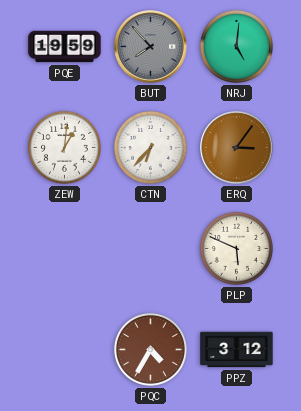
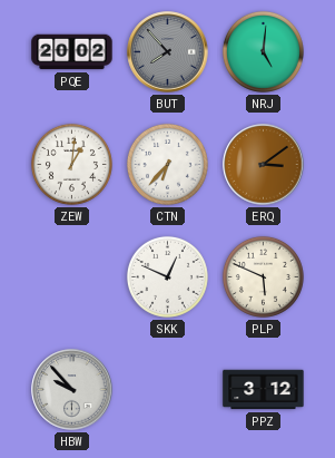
PQE: 19:59 -> 20:02 (72, 52)
ERQ: 3:06 -> 3:09 (264, 165)
SKK: none -> 12:49 (167, 276)
HBW: none -> 9:53 (72, 390)
PQC: 4:35 -> none (150, 349)
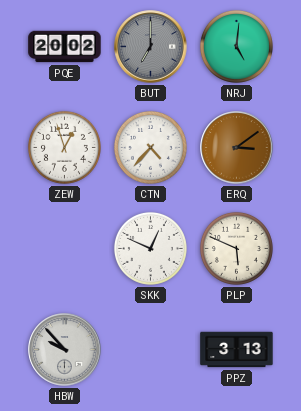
BUT: 7:53 -> 7:00 (151, 47)
ZEW: 1:01 -> 12:57 (64, 147)
CTN: 6:37 -> 4:37 (150, 147)
PPZ: 3:12 -> 3:13 (237, 350)
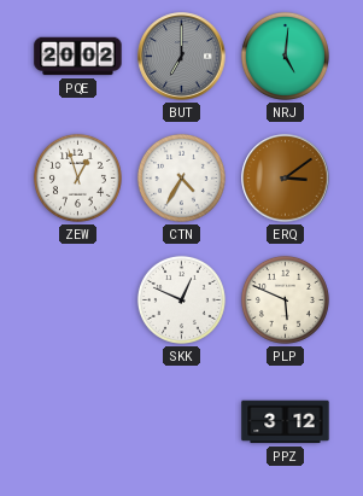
CTN: 4:37 -> 4:35 (181, 177)
HBW: 9:53 -> none (65, 350)
PPZ: 3:13 -> 3:12 (286, 422)
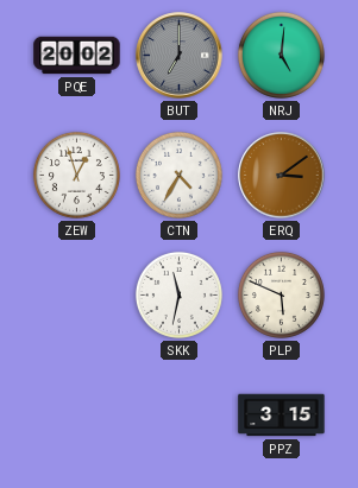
SKK: 12:49 -> 11:32 (178, 294)
PPZ: 3:12 -> 3:15 (282, 416)
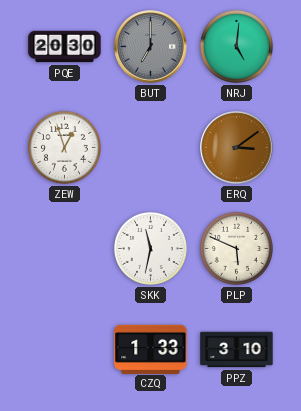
PQE: 20:02 -> 20:30 (65, 47)
CTN: 4:35 -> none (178, 175)
CZQ: none -> 1:33 (151, 349)
PPZ: 3:15 -> 3:10 (237, 350)
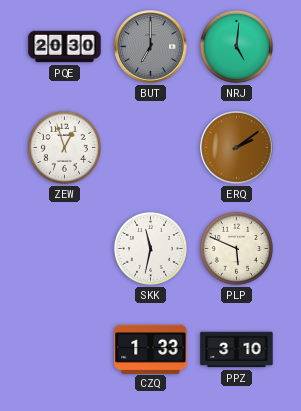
ERQ: 3:09 -> 2:09 (237, 148)
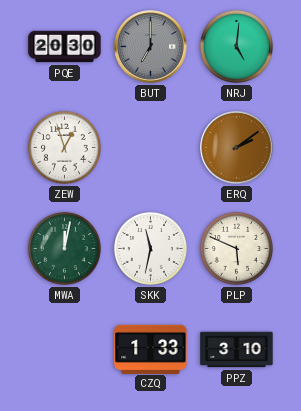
MWA: none -> 12:02 (64, 248)
